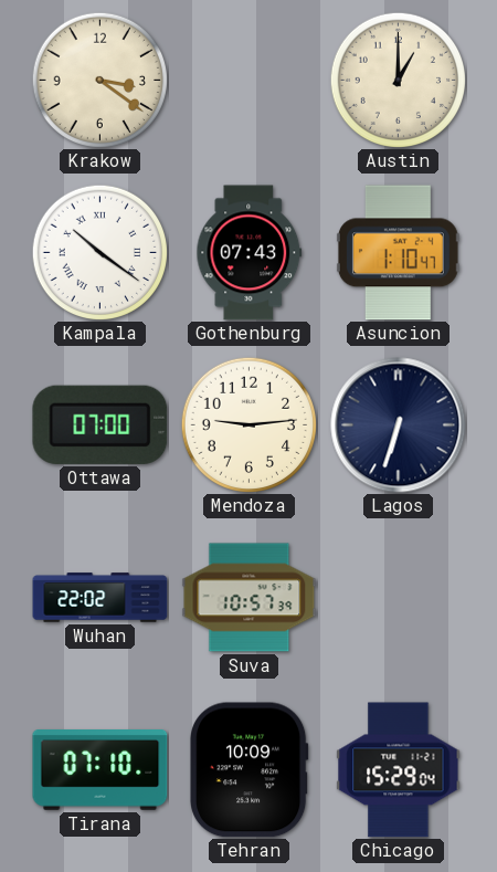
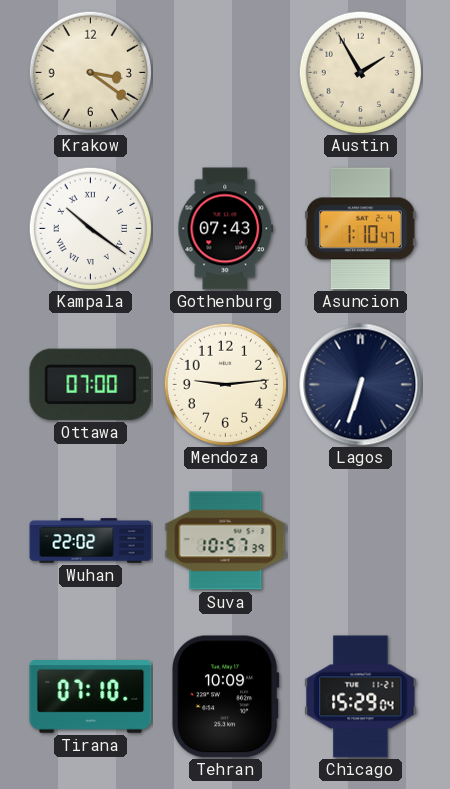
Austin: 1:00 -> 1:55 (360, 72)
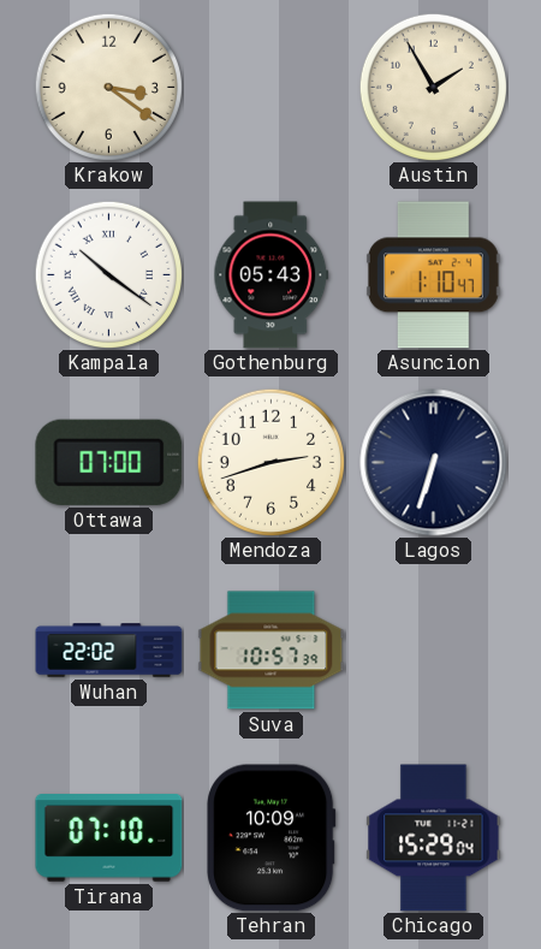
Gothenburg: 07:43 -> 05:43 (272, 275)
Mendoza: 9:14 -> 2:42 (270, 462)
